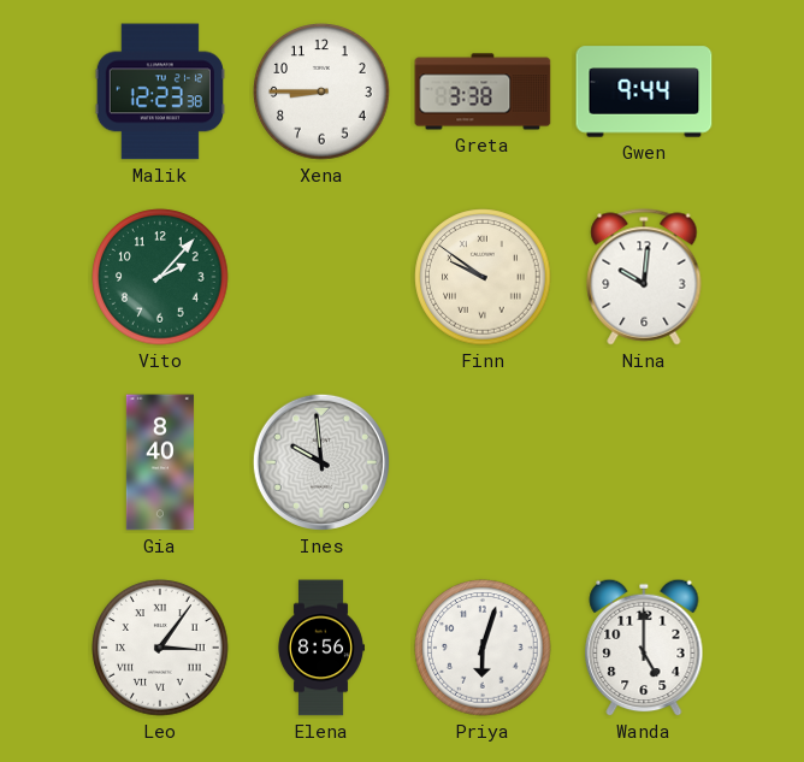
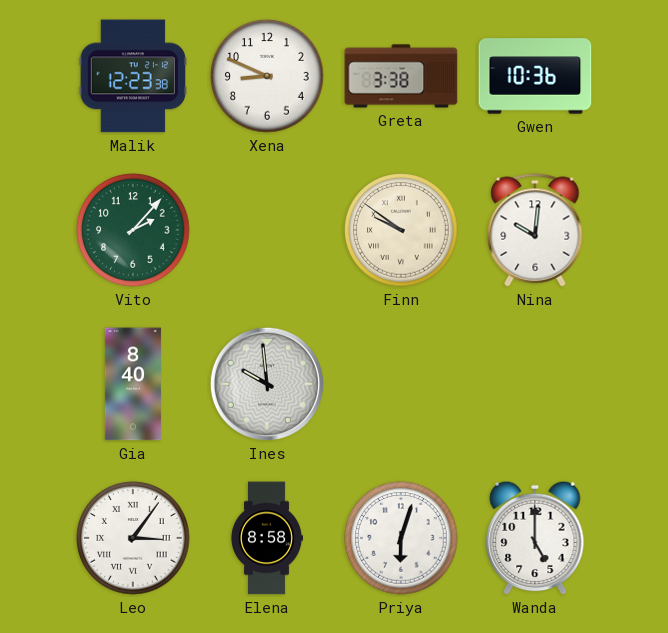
Xena: 8:45 -> 8:49 (267, 76)
Gwen: 9:44 -> 10:36 (535, 76)
Elena: 8:56 -> 8:58 (266, 538)
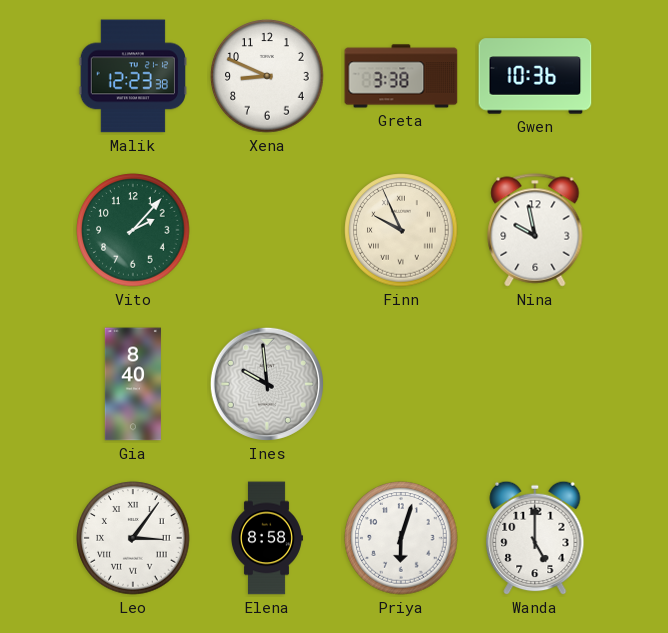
Finn: 9:51 -> 9:56 (401, 230)
Nina: 10:01 -> 9:58 (535, 230)
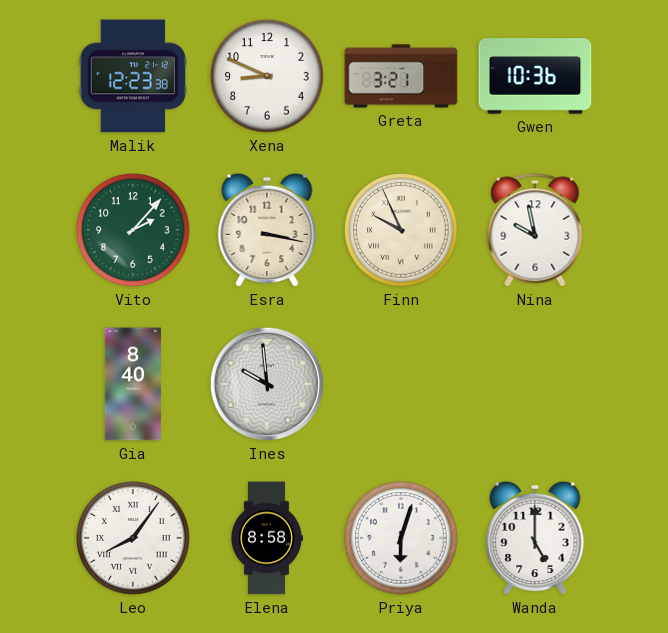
Greta: 3:38 -> 3:21 (401, 76)
Esra: none -> 3:17 (267, 230)
Leo: 3:06 -> 8:06 (133, 538)
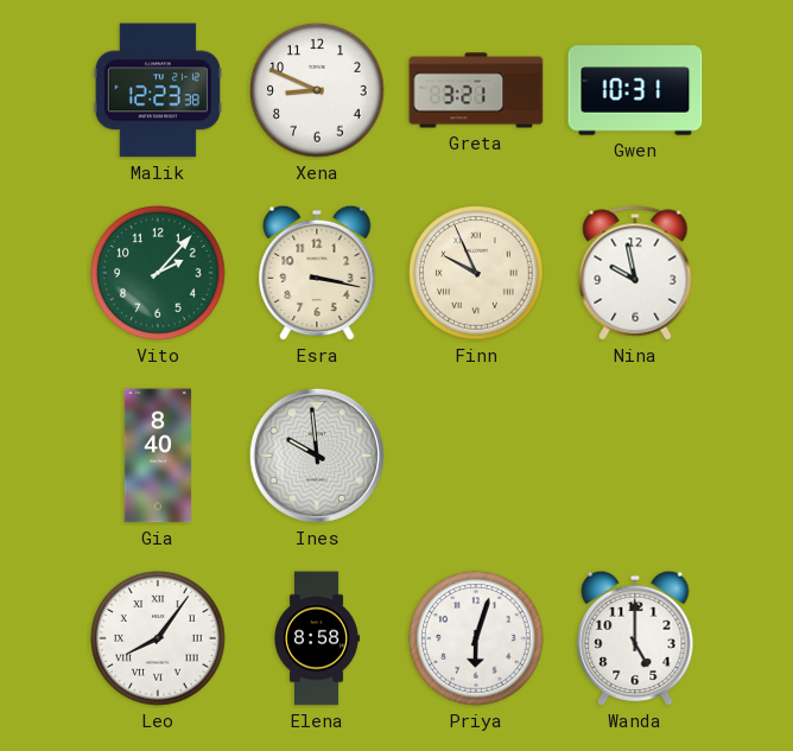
Gwen: 10:36 -> 10:31 (635, 90)
